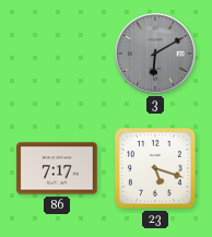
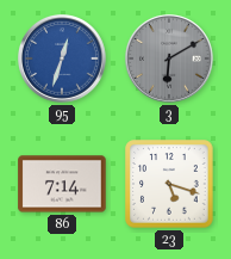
95: none -> 12:33 (63, 60)
86: 7:17 -> 7:14 (62, 184)
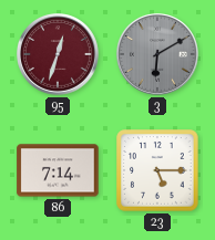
95 dial: blue -> burgundy (59, 55)
23: 5:18 -> 5:15 (157, 170)
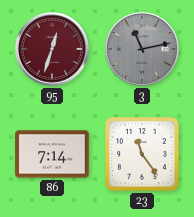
3: 6:10 -> 11:13 (143, 50)
23: 5:15 -> 11:24 (142, 154)
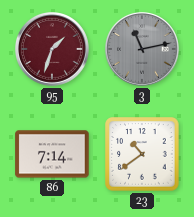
95: 12:33 -> 1:33 (53, 50)
23: 11:24 -> 10:39 (142, 154)
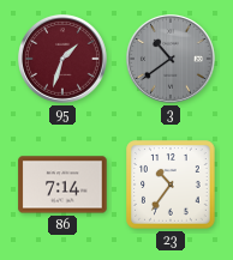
3: 11:13 -> 10:39 (172, 60)
23: 10:39 -> 10:36 (171, 185)
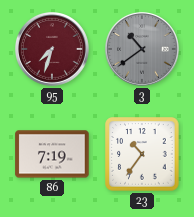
95: 1:33 -> 7:33 (53, 50)
86: 7:14 -> 7:19 (52, 154)
